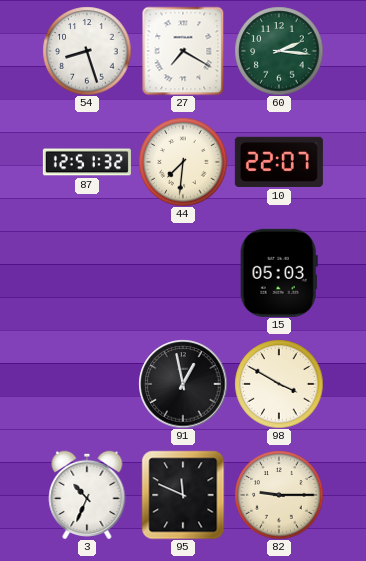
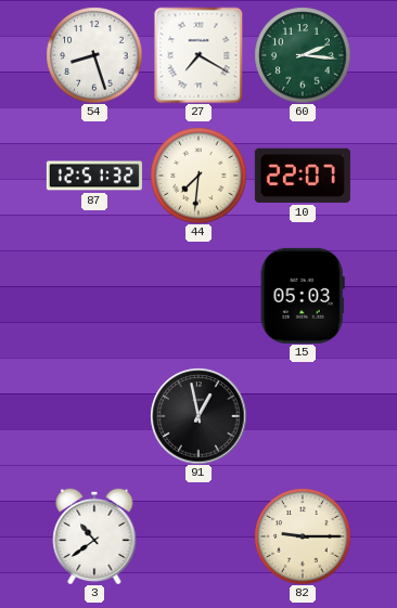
98: 3:50 -> none (279, 384)
3: 10:34 -> 10:39 (94, 536)
95: 11:49 -> none (183, 495)
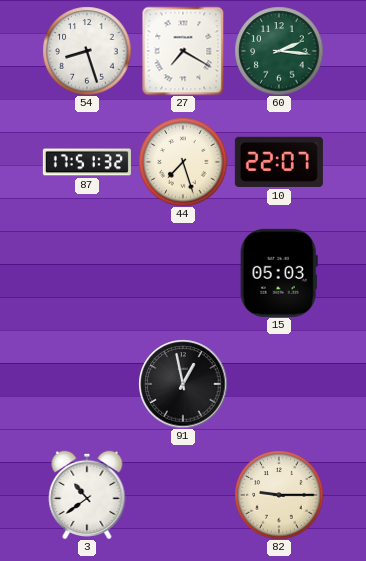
87: 12:51 -> 17:51 (87, 162)
44: 7:31 -> 7:27 (183, 162)
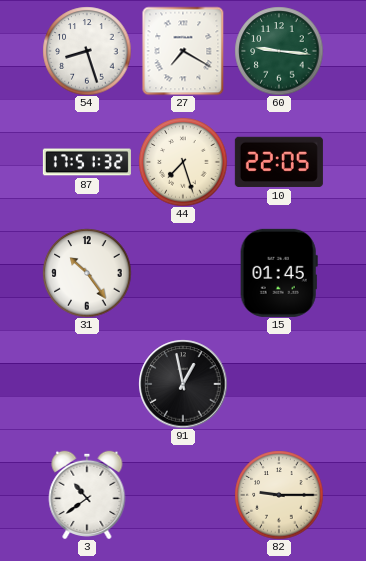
60: 2:16 -> 9:16 (279, 51)
10: 22:07 -> 22:05 (279, 162)
31: none -> 10:24 (87, 273)
15: 05:03 -> 01:45 (279, 273)
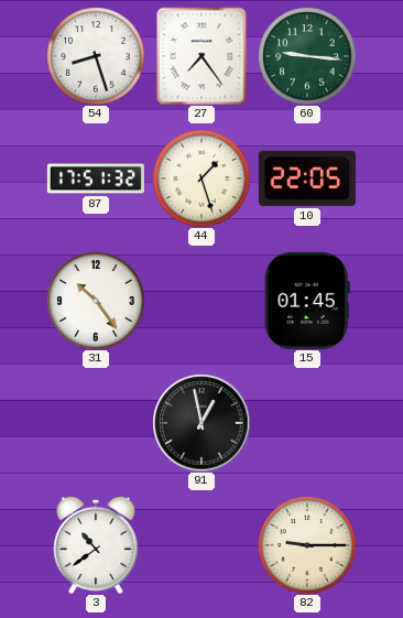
27: 7:20 -> 7:24 (201, 56)
44: 7:27 -> 1:27 (201, 178)
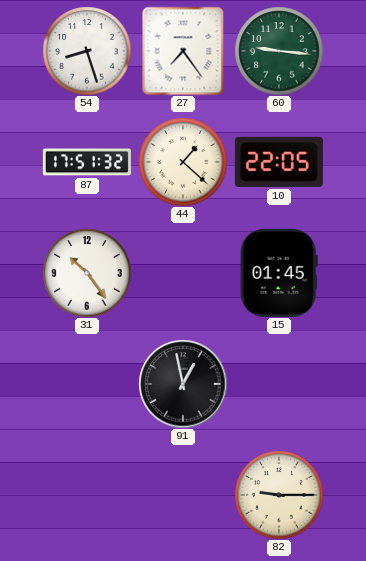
44: 1:27 -> 1:22 (183, 162)
3: 10:39 -> none (96, 545)
